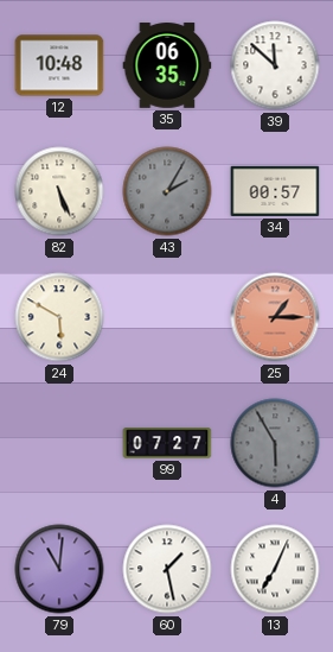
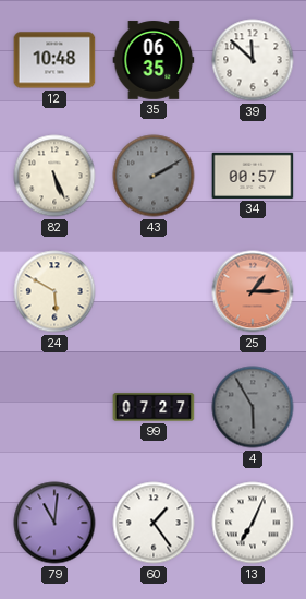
43: 2:05 -> 2:10 (154, 176)
60: 1:28 -> 1:24 (154, 523)
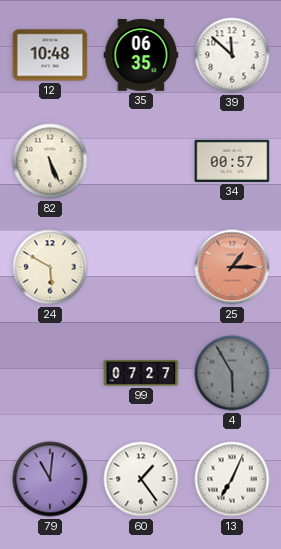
43: 2:10 -> none (154, 176)
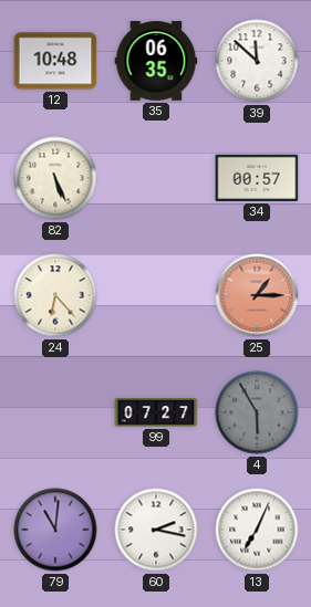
24: 5:50 -> 6:23 (55, 295)
60: 1:24 -> 2:17 (156, 530)
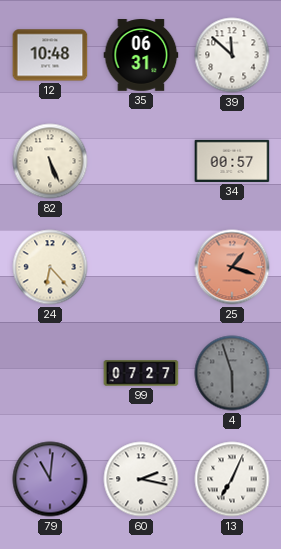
35: 06:35 -> 06:31 (141, 55)
25: 1:15 -> 1:18 (232, 267)
4: 5:55 -> 5:57 (232, 373)
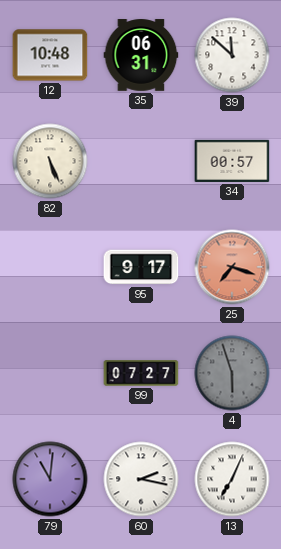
24: 6:23 -> none (50, 267)
95: none -> 9:17 (141, 267)
25: 1:18 -> 7:18 (232, 267)
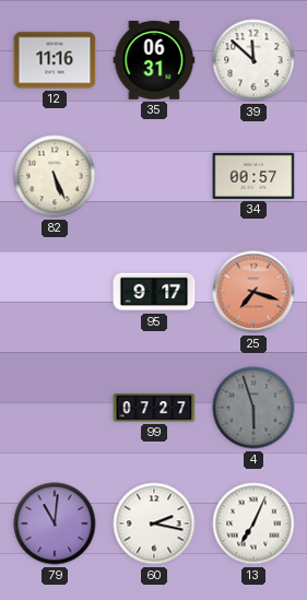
12: 10:48 -> 11:16 (55, 60)
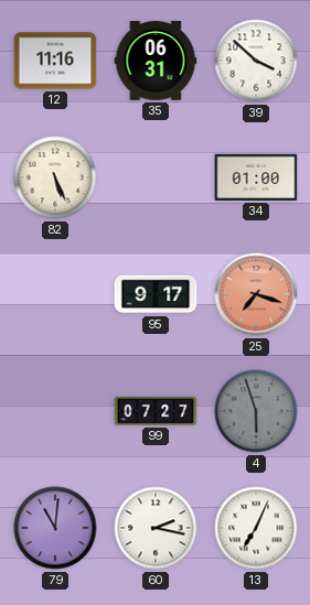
39: 11:52 -> 3:52 (256, 61)
34: 00:57 -> 01:00 (256, 177)
